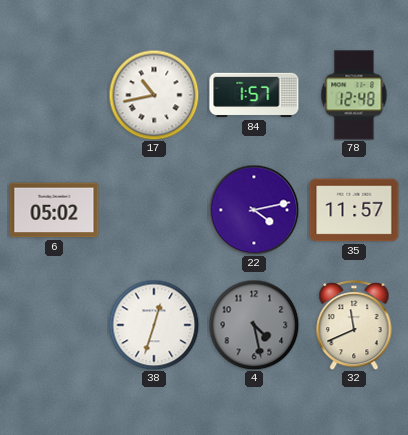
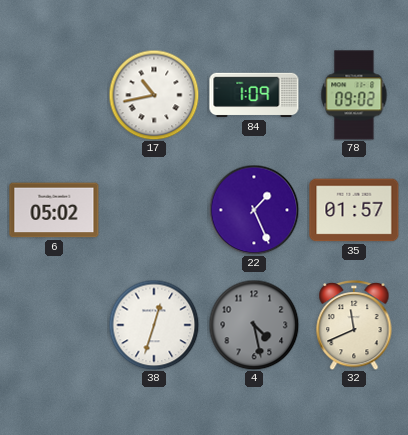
84: 1:57 -> 1:09 (254, 95)
78: 12:48 -> 09:02 (354, 95)
22: 4:13 -> 1:26 (254, 210)
35: 11:57 -> 01:57 (354, 210)
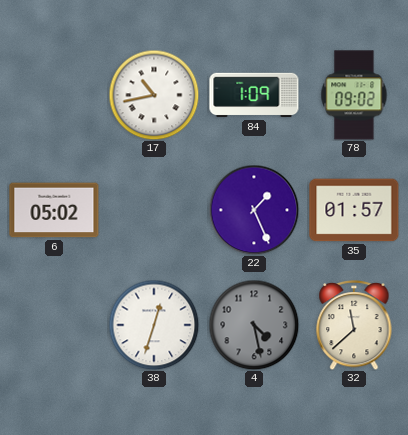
32: 11:41 -> 11:38 (354, 325)
